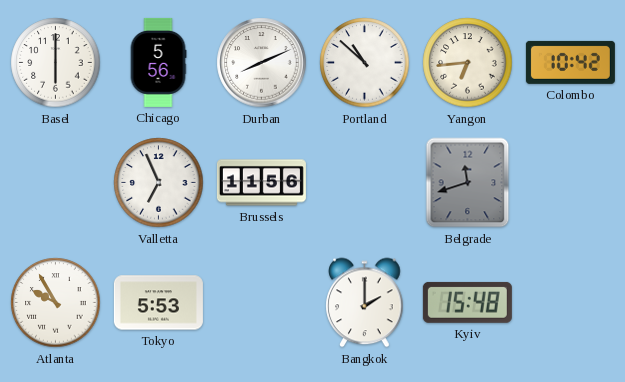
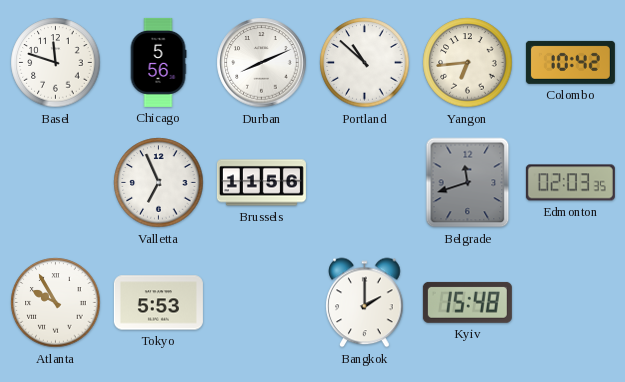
Basel: 6:00 -> 11:48 (56, 63)
Edmonton: none -> 02:03 (570, 183)
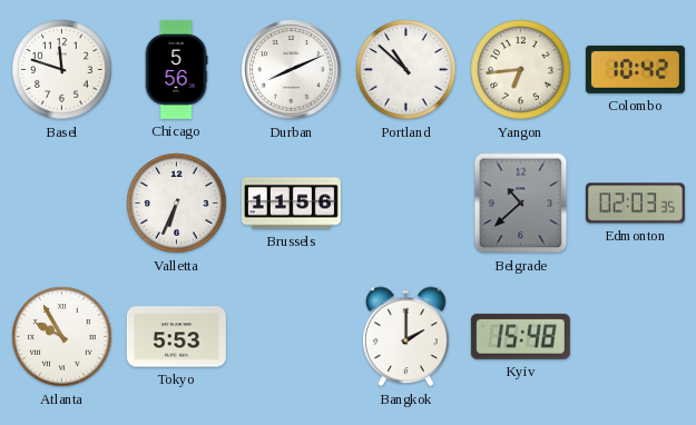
Valletta: 6:56 -> 6:34 (177, 204)
Belgrade: 11:42 -> 10:38 (521, 204)
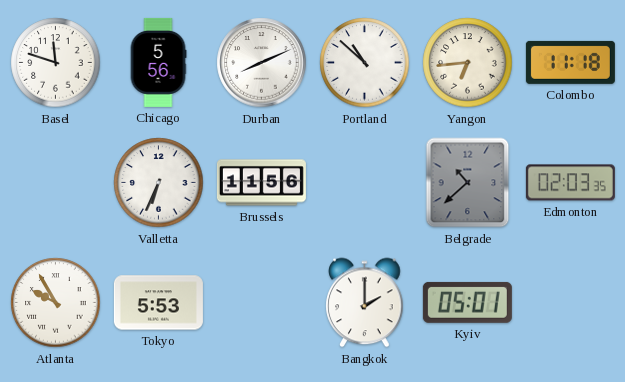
Colombo: 10:42 -> 11:18 (570, 62)
Kyiv: 15:48 -> 05:01 (467, 302)
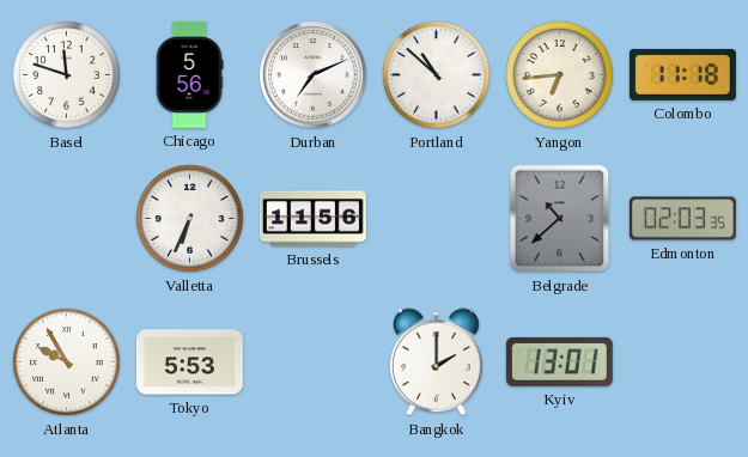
Durban: 8:11 -> 7:11 (314, 75)
Kyiv: 05:01 -> 13:01 (559, 361)
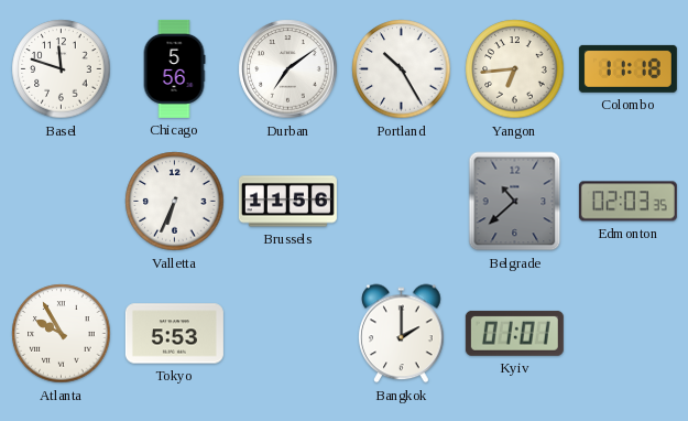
Durban: 7:11 -> 7:09 (288, 69)
Portland: 10:52 -> 10:25 (402, 69)
Kyiv: 13:01 -> 01:01 (514, 333)
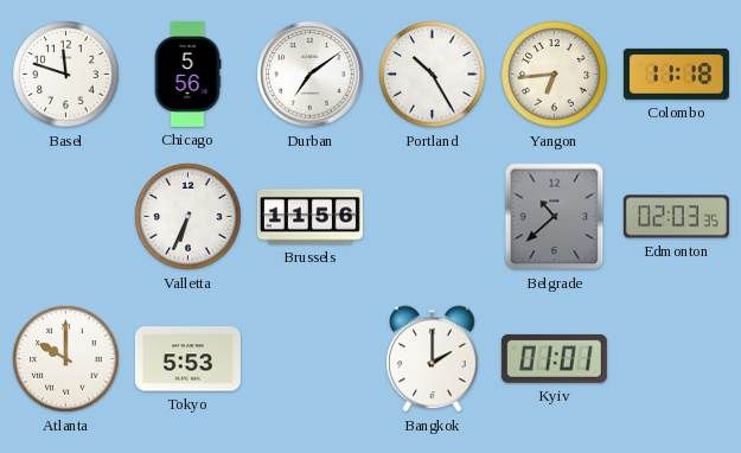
Atlanta: 9:55 -> 10:00 (66, 359)
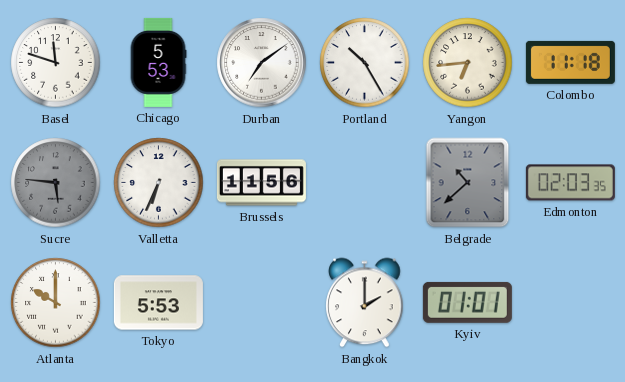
Chicago: 5:56 -> 5:53 (158, 62)
Sucre: none -> 5:46 (56, 183)
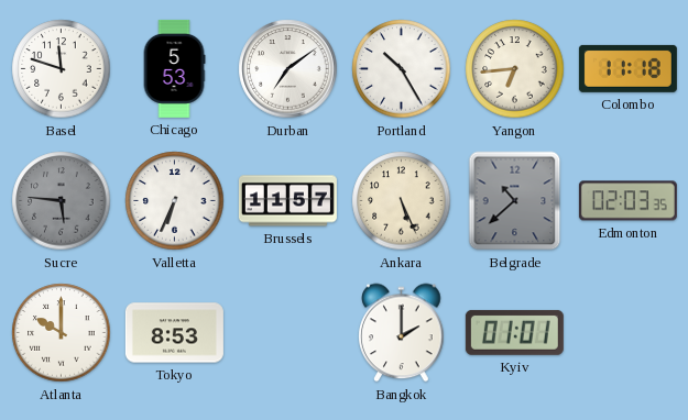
Brussels: 11:56 -> 11:57 (287, 201)
Ankara: none -> 5:26 (402, 201)
Tokyo: 5:53 -> 8:53 (174, 333)
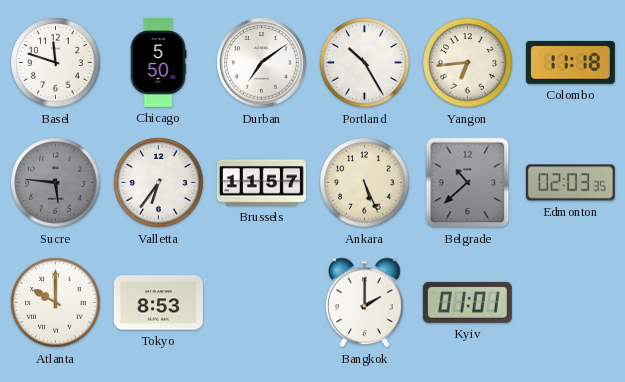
Chicago: 5:53 -> 5:50 (158, 62)
Valletta: 6:34 -> 6:36 (159, 183)
